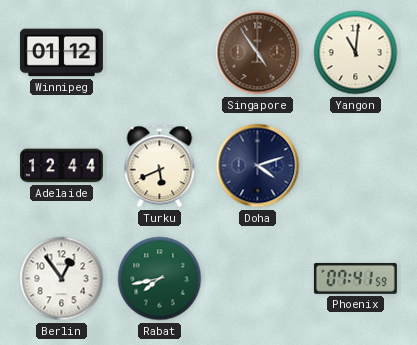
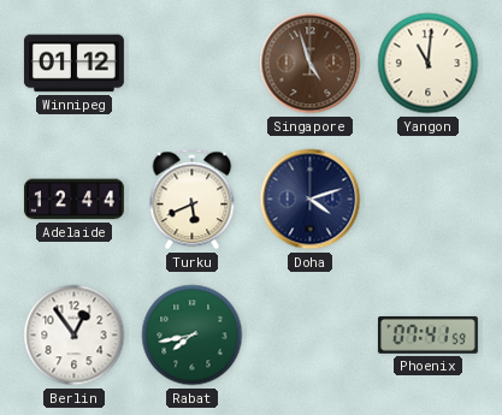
Singapore: 4:54 -> 4:57 (311, 64)
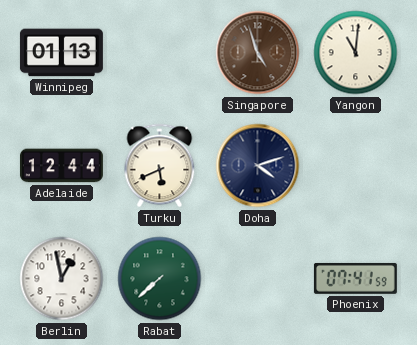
Winnipeg: 01:12 -> 01:13 (61, 53)
Berlin: 12:54 -> 12:58 (62, 279)
Rabat: 7:43 -> 7:38 (160, 279)
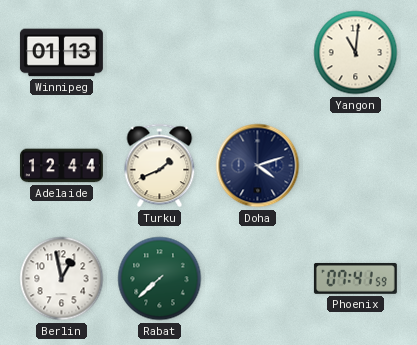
Singapore: 4:57 -> none (258, 53)
Turku: 5:41 -> 1:41 (160, 166)
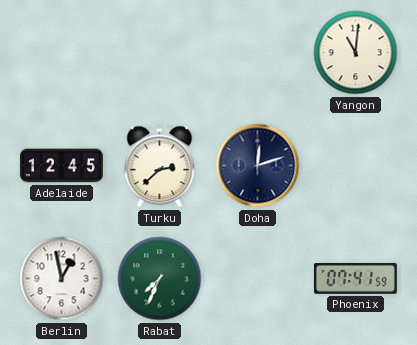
Winnipeg: 01:13 -> none (61, 53)
Adelaide: 12:44 -> 12:45 (61, 166)
Turku: 1:41 -> 2:38 (160, 166)
Doha: 4:12 -> 12:12 (258, 166)
Rabat: 7:38 -> 7:34 (160, 279)
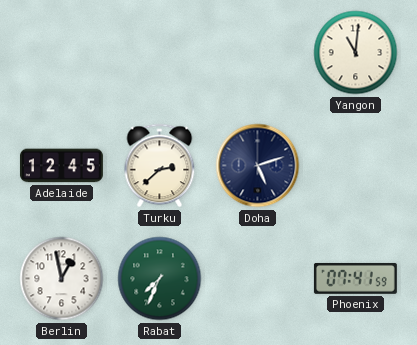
Doha: 12:12 -> 5:12 (258, 166)
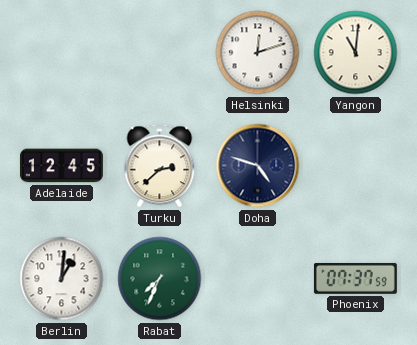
Helsinki: none -> 12:12 (258, 53)
Doha: 5:12 -> 4:48 (258, 166)
Berlin: 12:58 -> 1:01 (62, 279)
Phoenix: 07:41 -> 07:37 (355, 278)
